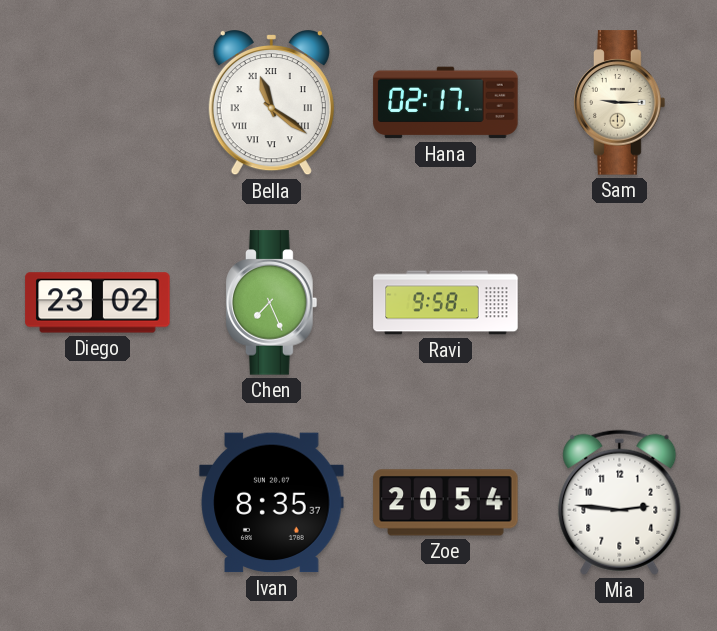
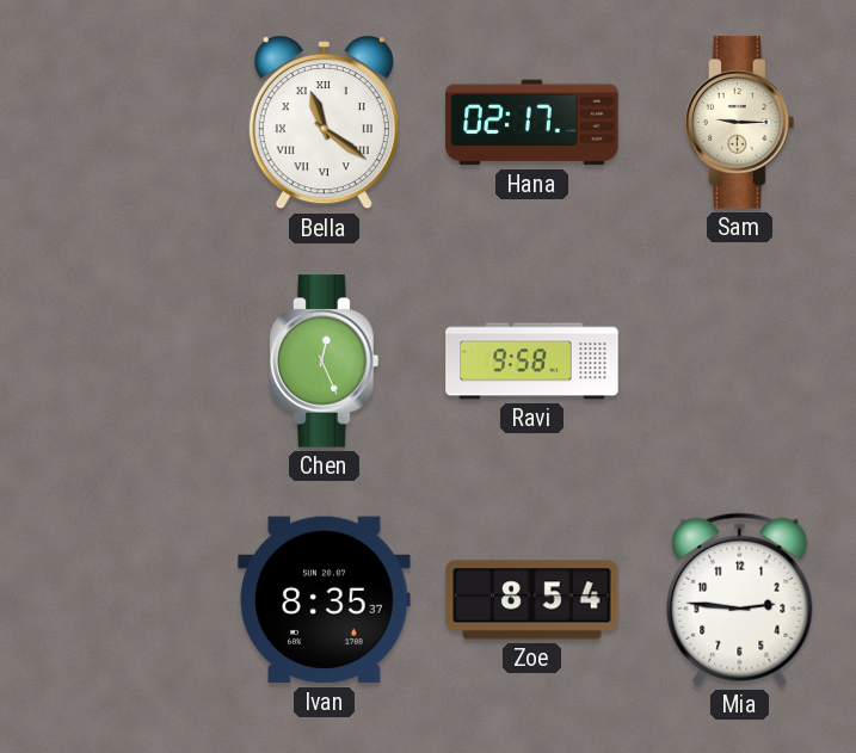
Diego: 23:02 -> none (98, 303)
Chen: 7:26 -> 12:26 (325, 362)
Zoe: 20:54 -> 8:54 (532, 600)
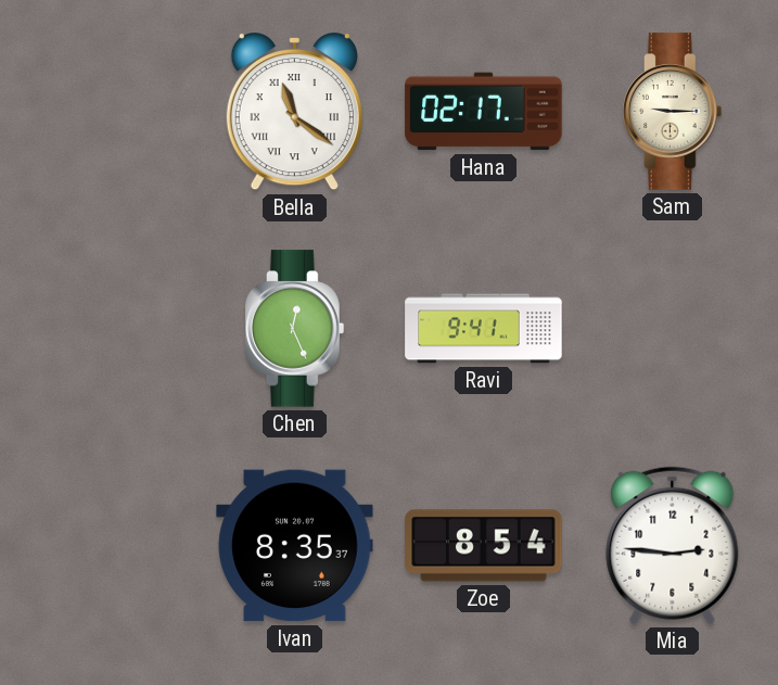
Ravi: 9:58 -> 9:41 (484, 329)
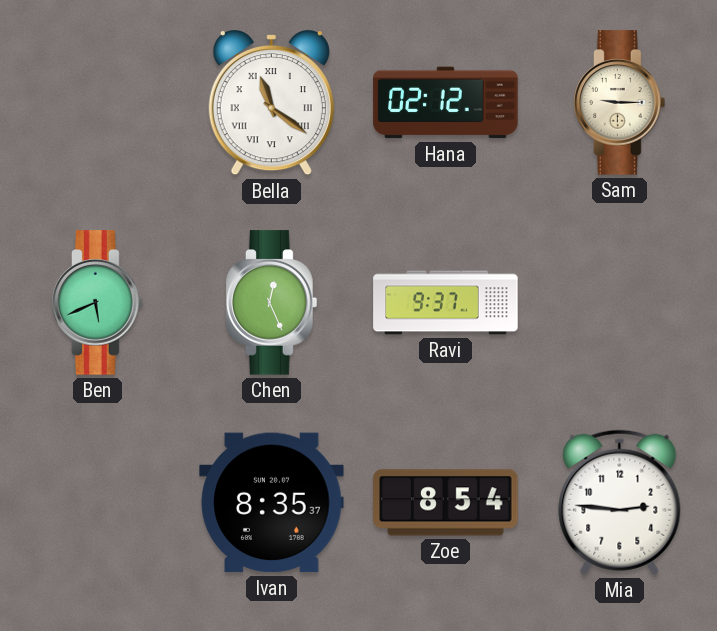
Hana: 02:17 -> 02:12 (446, 103)
Ben: none -> 5:41 (98, 303)
Ravi: 9:41 -> 9:37 (446, 303)
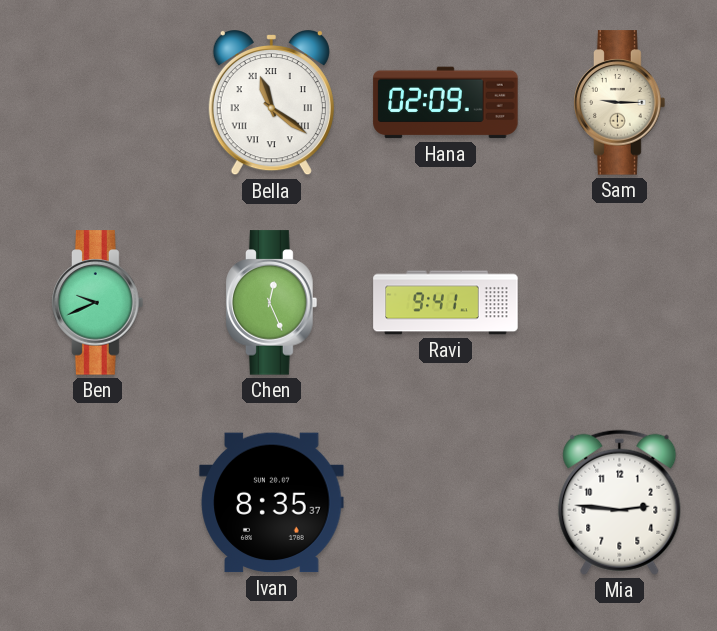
Hana: 02:12 -> 02:09 (446, 103)
Ben: 5:41 -> 9:41 (98, 303)
Ravi: 9:37 -> 9:41 (446, 303)
Zoe: 8:54 -> none (446, 503)
